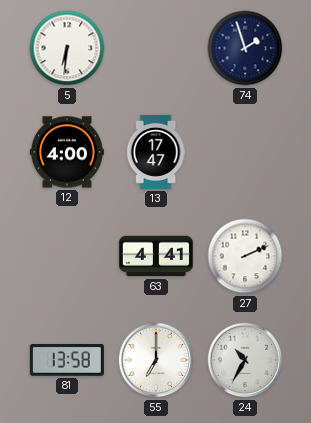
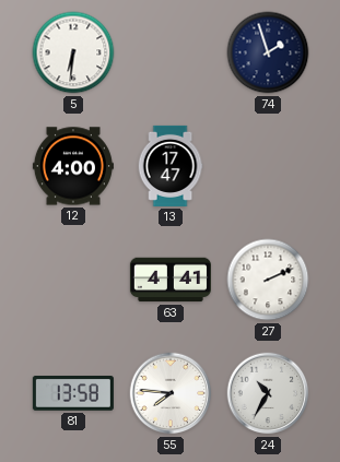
55: 7:00 -> 7:46 (171, 393)
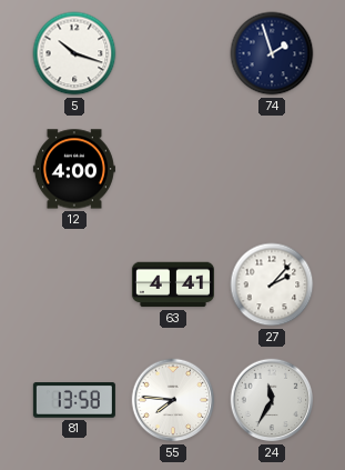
5: 6:31 -> 10:18 (74, 53)
13: 17:47 -> none (171, 166)
27: 2:11 -> 2:07 (272, 284)
24: 10:35 -> 11:35 (272, 400)
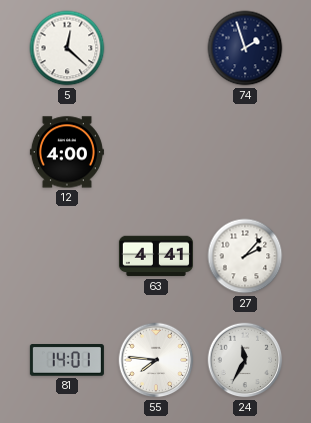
5: 10:18 -> 12:22 (67, 48)
81: 13:58 -> 14:01 (67, 361)
